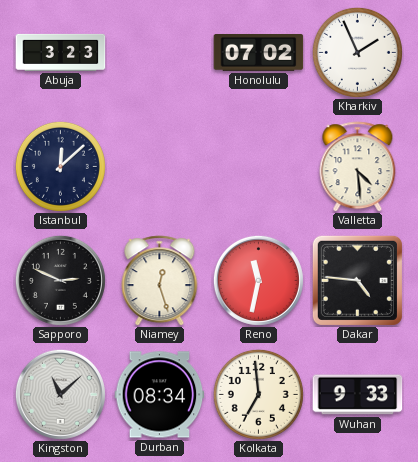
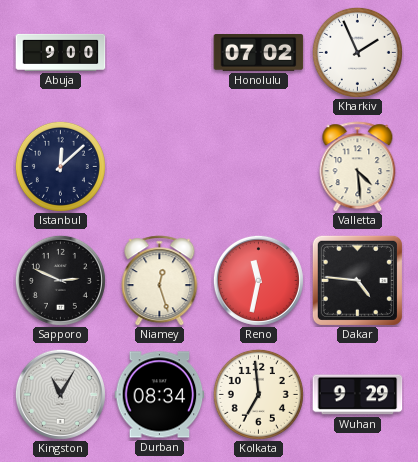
Abuja: 3:23 -> 9:00 (61, 52)
Kingston: 11:08 -> 11:05 (60, 394)
Wuhan: 9:33 -> 9:29 (358, 395)
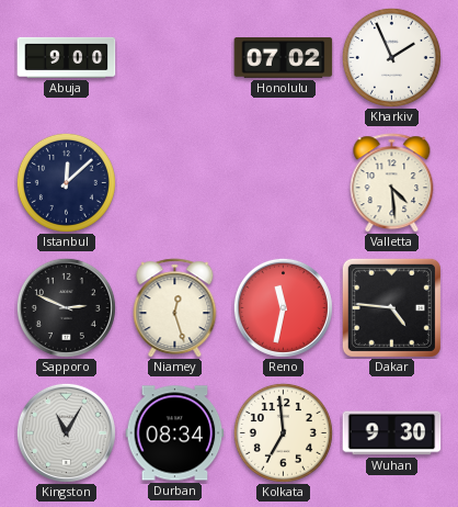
Wuhan: 9:29 -> 9:30 (392, 433)
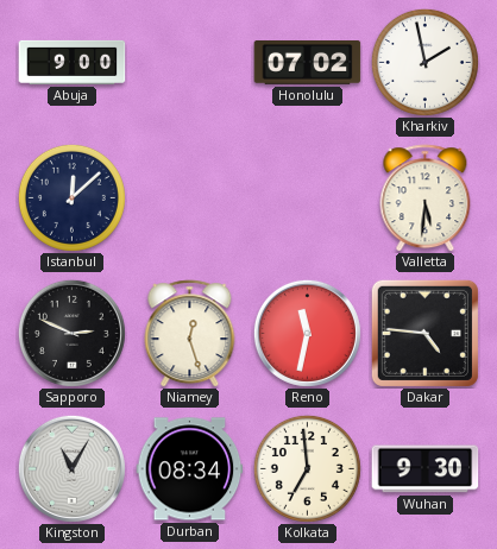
Kharkiv: 1:56 -> 1:58 (424, 62)
Valletta: 4:29 -> 5:31 (426, 198)
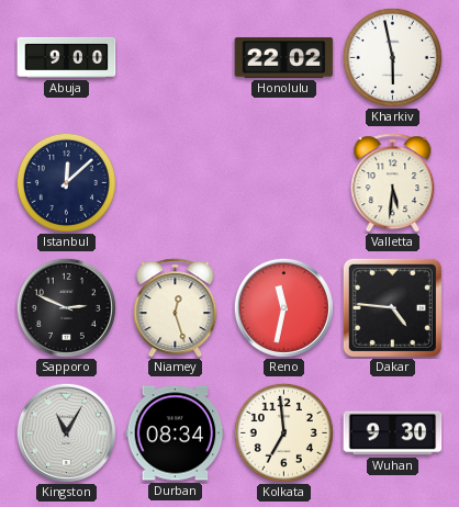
Honolulu: 07:02 -> 22:02 (284, 58)
Kharkiv: 1:58 -> 5:58 (392, 57)
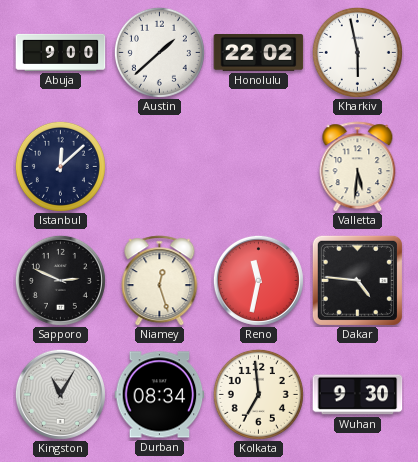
Austin: none -> 1:38 (159, 52)
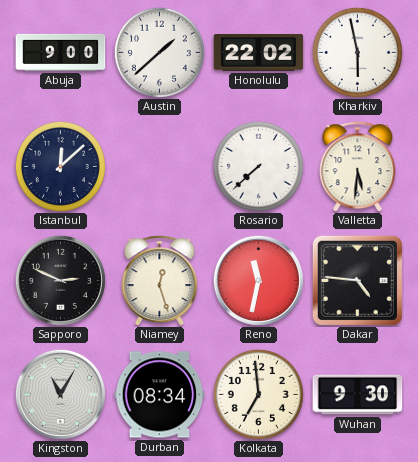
Rosario: none -> 7:38 (258, 166)
